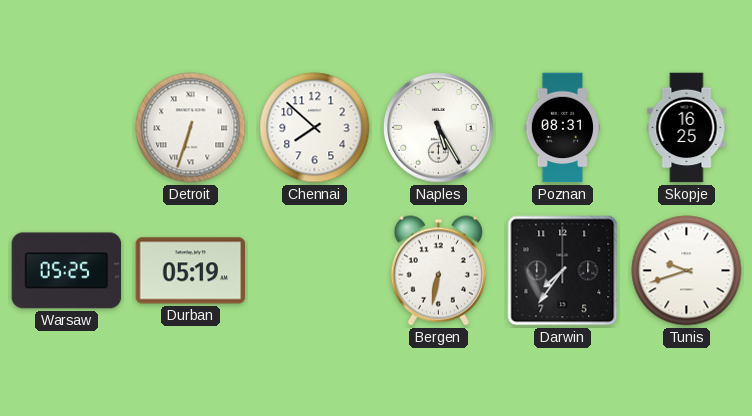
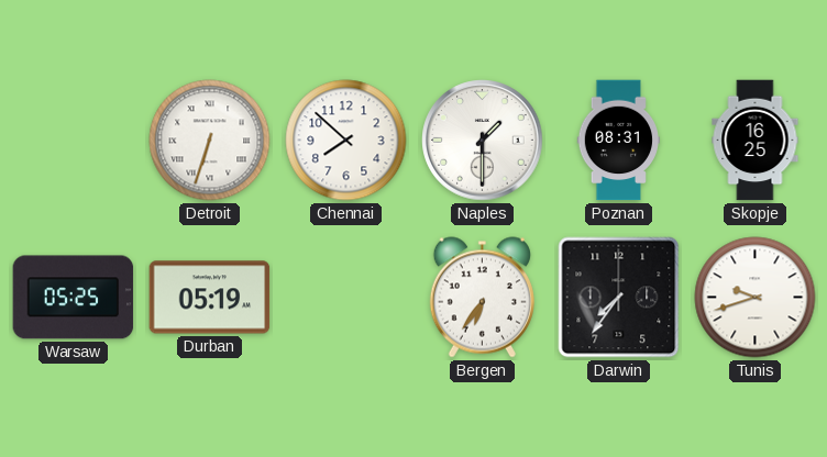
Naples: 5:25 -> 1:30 (483, 141)
Bergen: 6:32 -> 6:36 (482, 298)
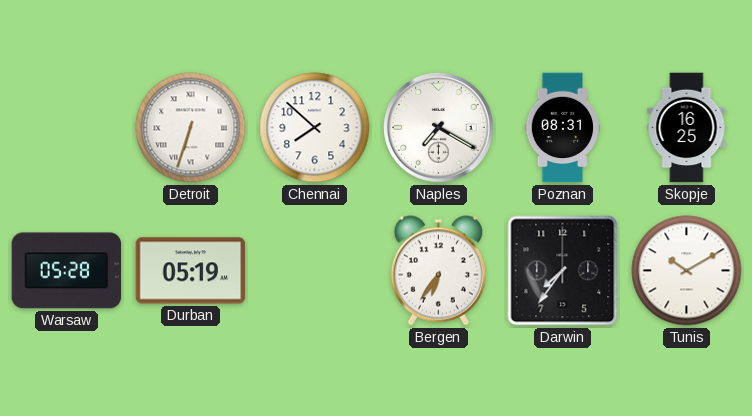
Naples: 1:30 -> 7:20 (439, 128)
Warsaw: 05:25 -> 05:28 (67, 271)
Tunis: 9:42 -> 10:10 (687, 271)
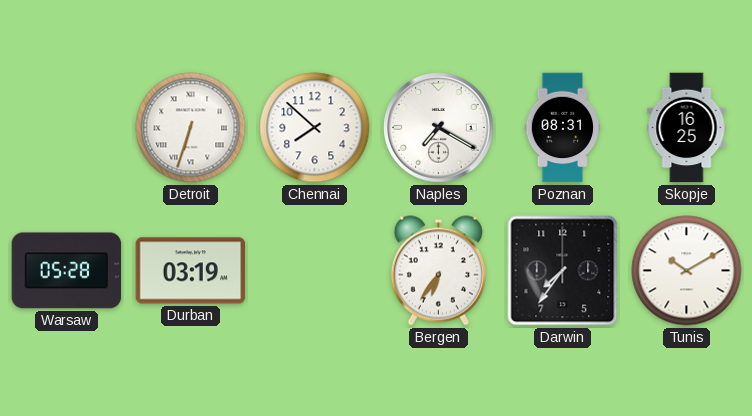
Durban: 05:19 -> 03:19 (191, 271)
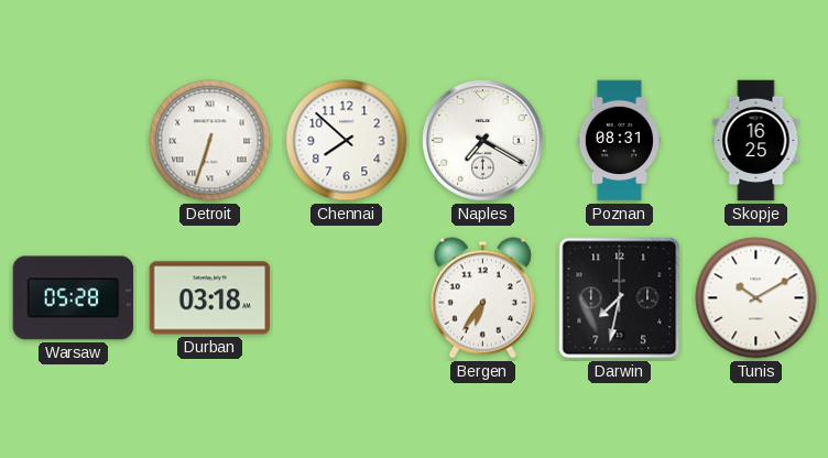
Durban: 03:19 -> 03:18 (210, 298)
Darwin: 7:36 -> 7:32 (620, 298)
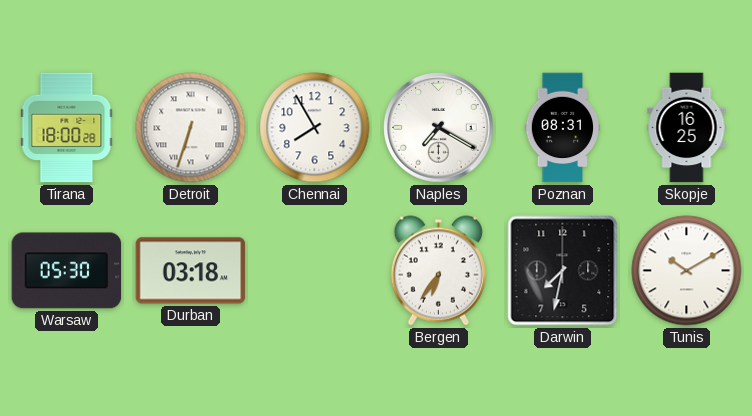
Tirana: none -> 18:00 (67, 128)
Chennai: 7:52 -> 7:55 (315, 128)
Warsaw: 05:28 -> 05:30 (67, 271)
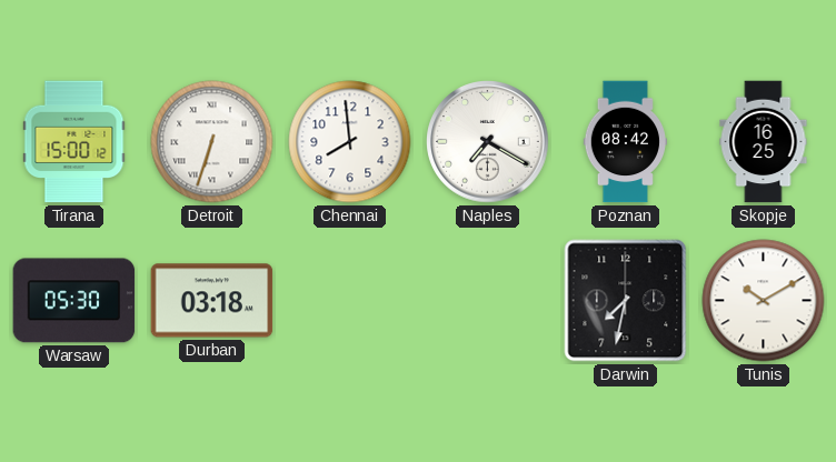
Tirana: 18:00 -> 15:00 (74, 142)
Chennai: 7:55 -> 7:59 (350, 142)
Poznan: 08:31 -> 08:42 (626, 142)
Bergen: 6:36 -> none (438, 271)
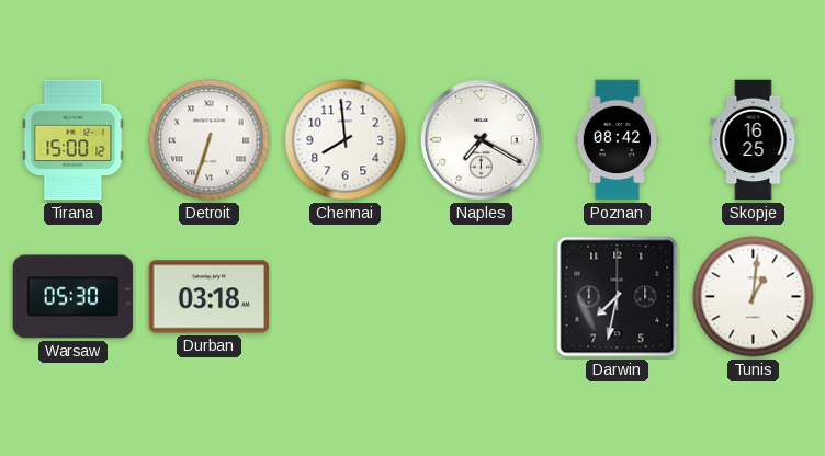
Tunis: 10:10 -> 1:01 (754, 297)
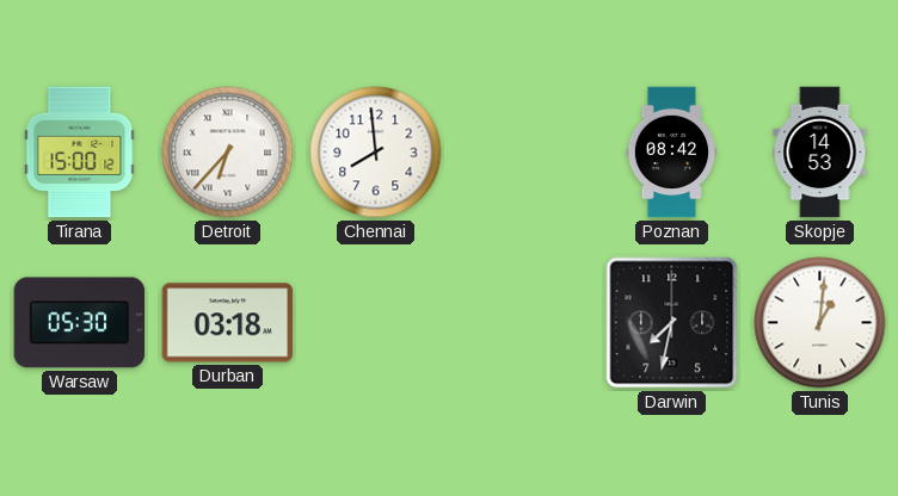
Detroit: 6:33 -> 6:37 (228, 153)
Naples: 7:20 -> none (482, 140)
Skopje: 16:25 -> 14:53 (820, 153)
